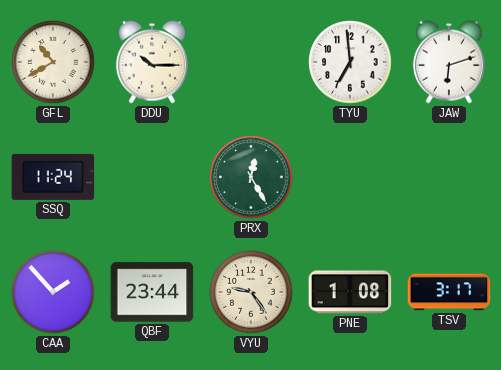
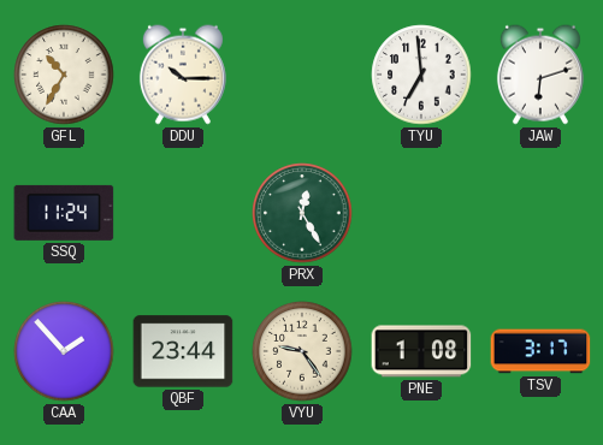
GFL: 10:40 -> 10:35 (64, 75)
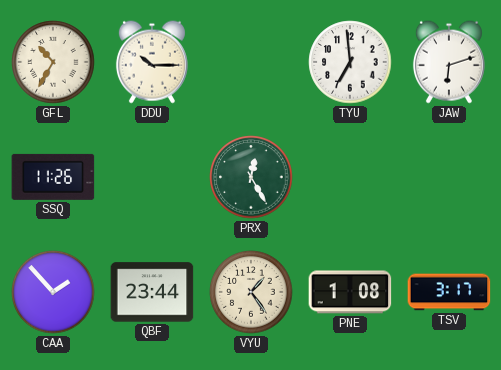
SSQ: 11:24 -> 11:26 (53, 177)
VYU: 9:24 -> 1:24 (251, 292)
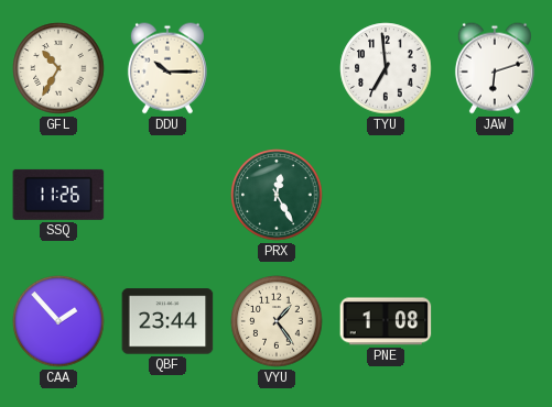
TSV: 3:17 -> none (449, 292)
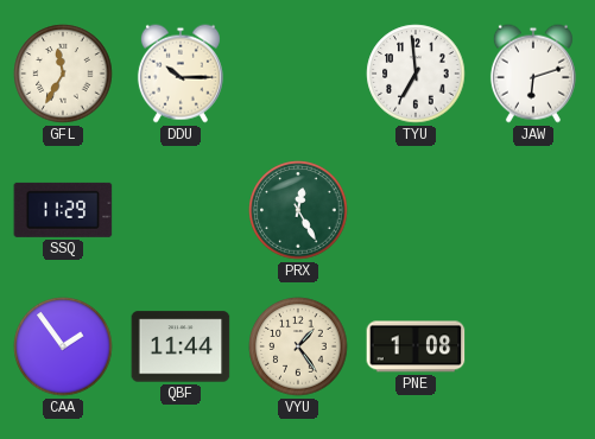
GFL: 10:35 -> 11:35 (63, 74)
SSQ: 11:26 -> 11:29 (63, 210)
CAA: 1:53 -> 1:54 (63, 346)
QBF: 23:44 -> 11:44 (181, 346)
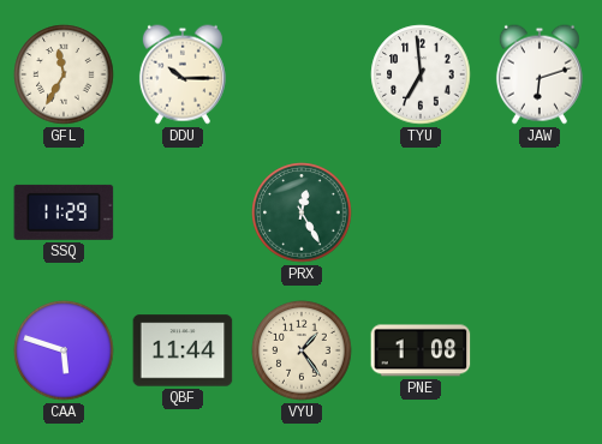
CAA: 1:54 -> 5:48 (64, 350)
